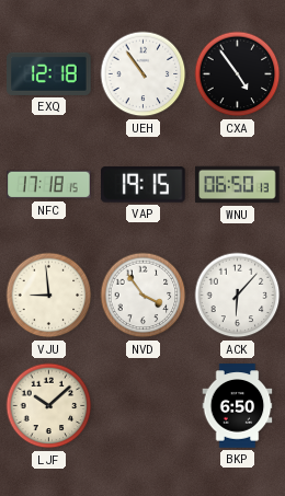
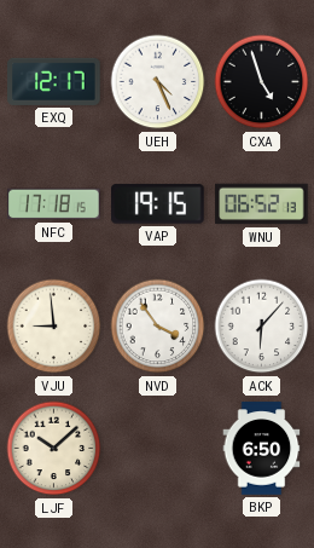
EXQ: 12:18 -> 12:17 (54, 81)
UEH: 10:54 -> 4:26 (158, 82)
CXA: 4:54 -> 4:57 (262, 82)
WNU: 06:50 -> 06:52 (262, 204)
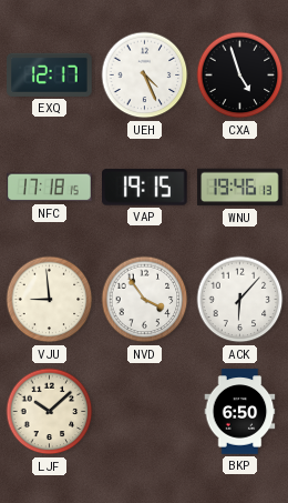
WNU: 06:52 -> 19:46 (240, 188)
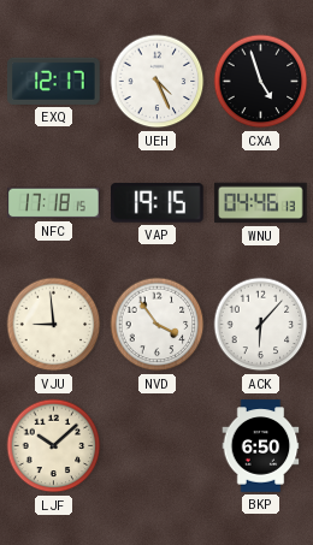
WNU: 19:46 -> 04:46 (261, 203)
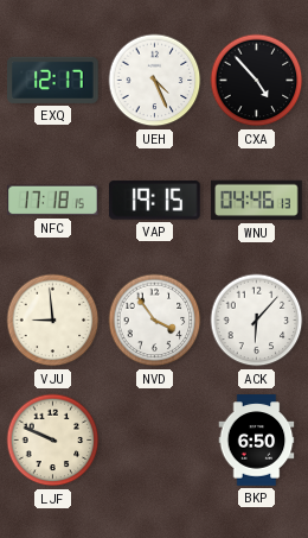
CXA: 4:57 -> 4:53 (257, 81)
LJF: 10:08 -> 9:49 (53, 441)
